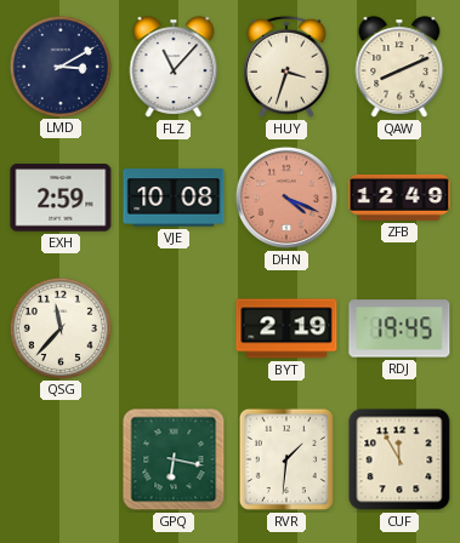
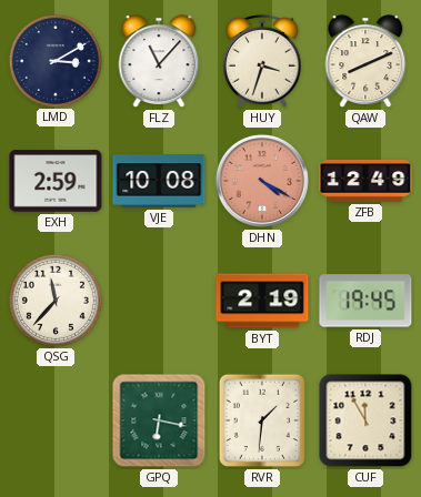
DHN: 4:19 -> 4:20 (262, 181)
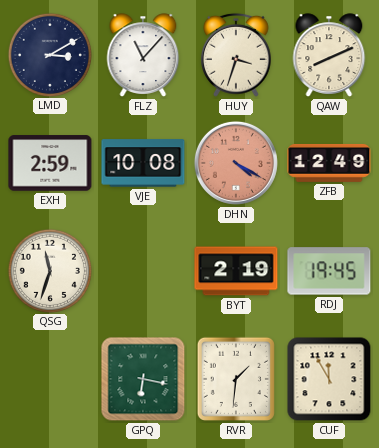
QSG: 11:37 -> 11:33 (49, 270)
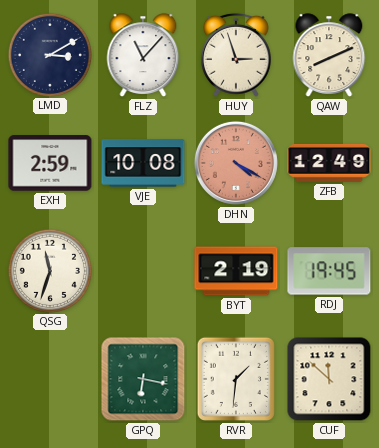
HUY: 3:33 -> 2:57 (237, 55)
CUF: 11:55 -> 11:52 (329, 379)
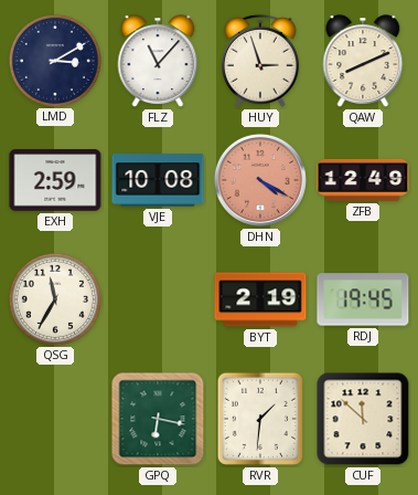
QSG: 11:33 -> 11:35 (54, 298)
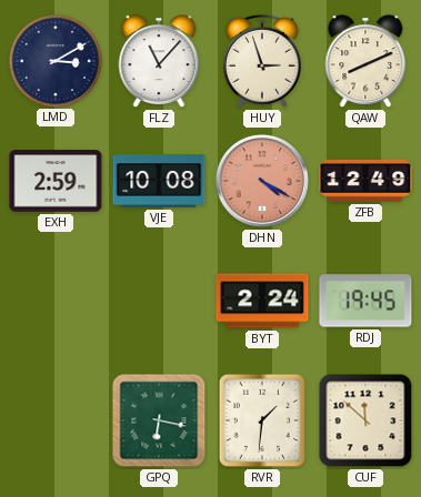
QSG: 11:35 -> none (54, 298)
BYT: 2:19 -> 2:24 (262, 301)
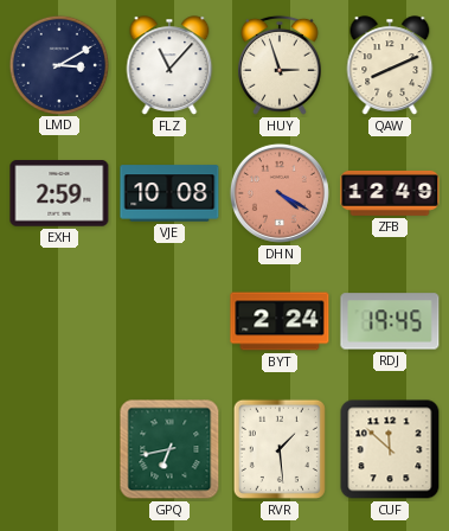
GPQ: 6:17 -> 6:43 (169, 449)
RVR: 1:31 -> 1:29 (280, 449)
